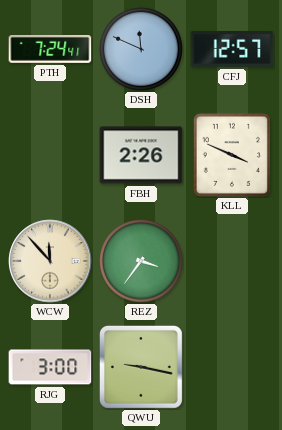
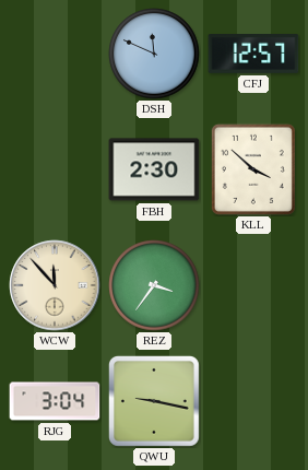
PTH: 7:24 -> none (50, 50)
FBH: 2:26 -> 2:30 (154, 169)
KLL: 3:49 -> 3:52 (253, 169)
RJG: 3:00 -> 3:04 (55, 401)
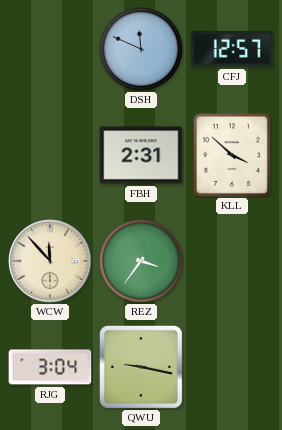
FBH: 2:30 -> 2:31 (141, 155)
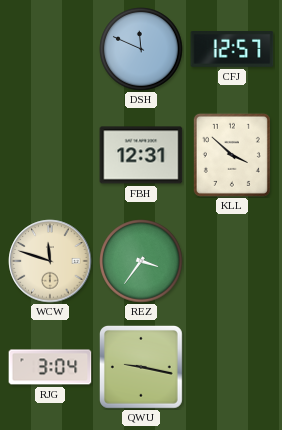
FBH: 2:31 -> 12:31 (141, 155)
WCW: 11:53 -> 11:48 (50, 261)
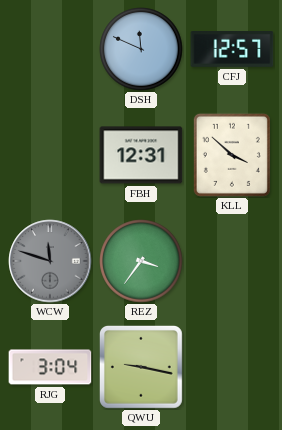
WCW dial: cream -> grey (50, 261)
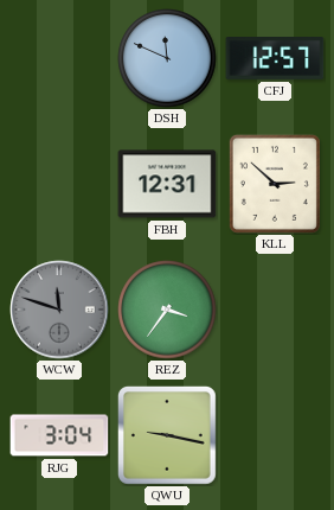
KLL: 3:52 -> 2:52 (275, 184)
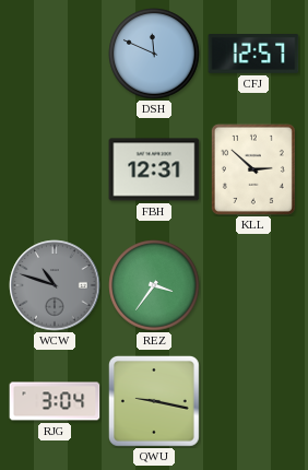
WCW: 11:48 -> 10:48 (55, 285)
